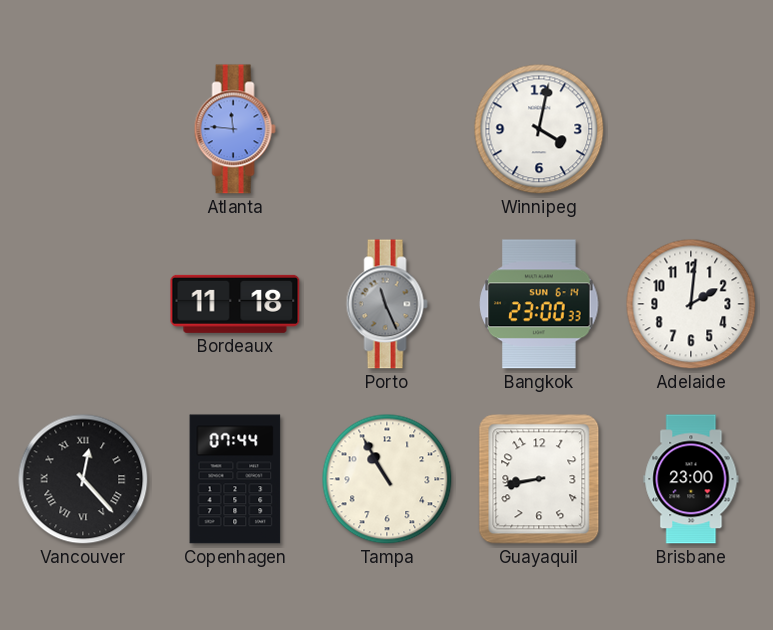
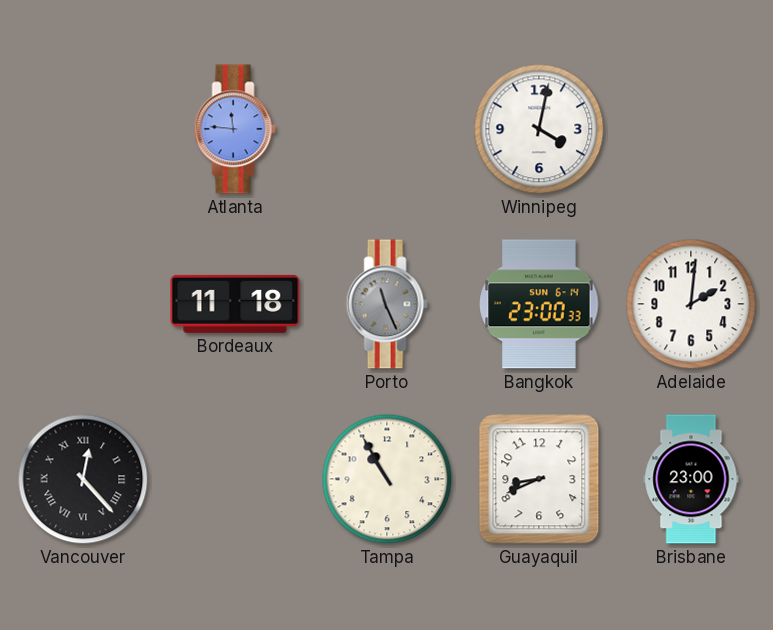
Copenhagen: 07:44 -> none (235, 479)
Guayaquil: 8:43 -> 8:41 (539, 479)
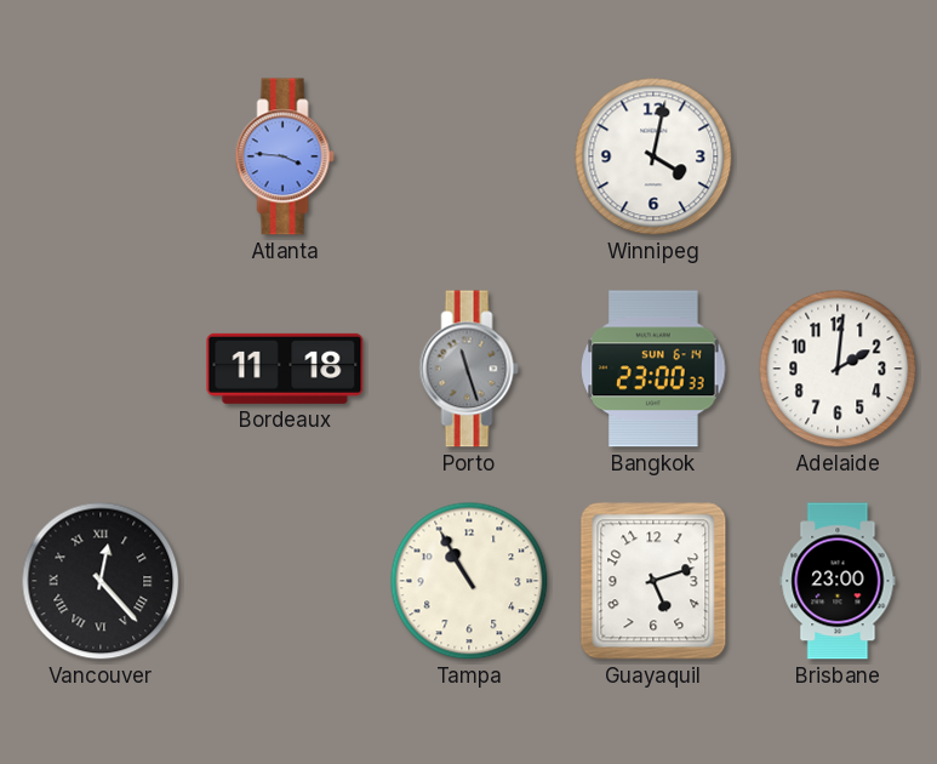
Atlanta: 11:46 -> 3:46 (285, 156)
Porto: 11:26 -> 11:27 (469, 369)
Guayaquil: 8:41 -> 5:12 (653, 581)
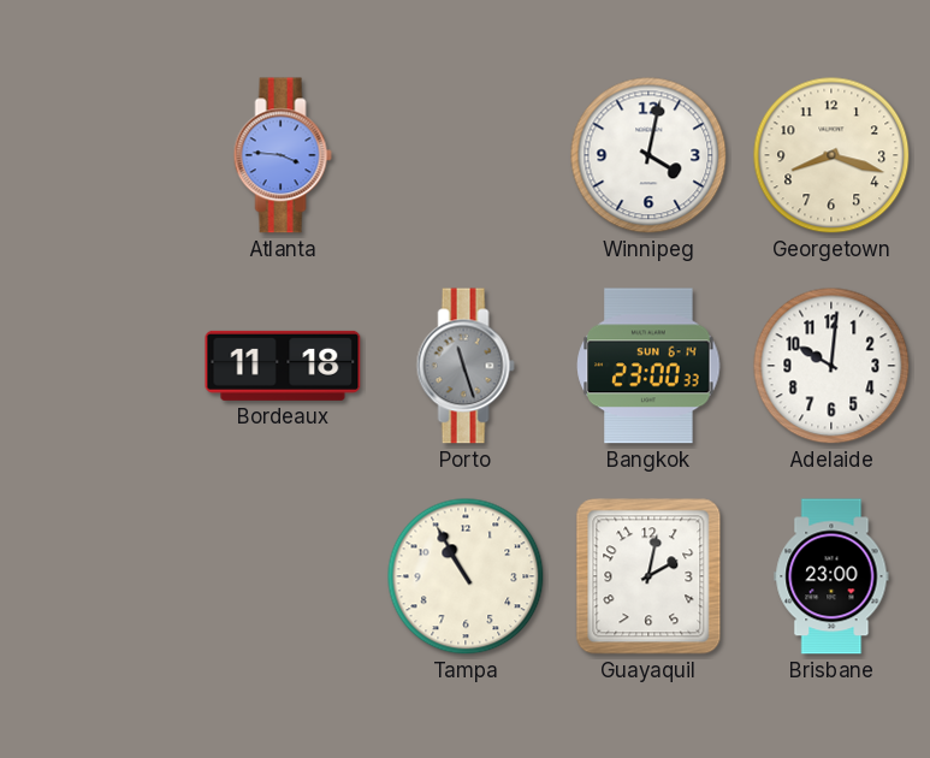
Georgetown: none -> 8:18 (831, 155)
Adelaide: 2:01 -> 10:01 (831, 366)
Vancouver: 12:23 -> none (101, 581)
Guayaquil: 5:12 -> 2:02 (648, 576)
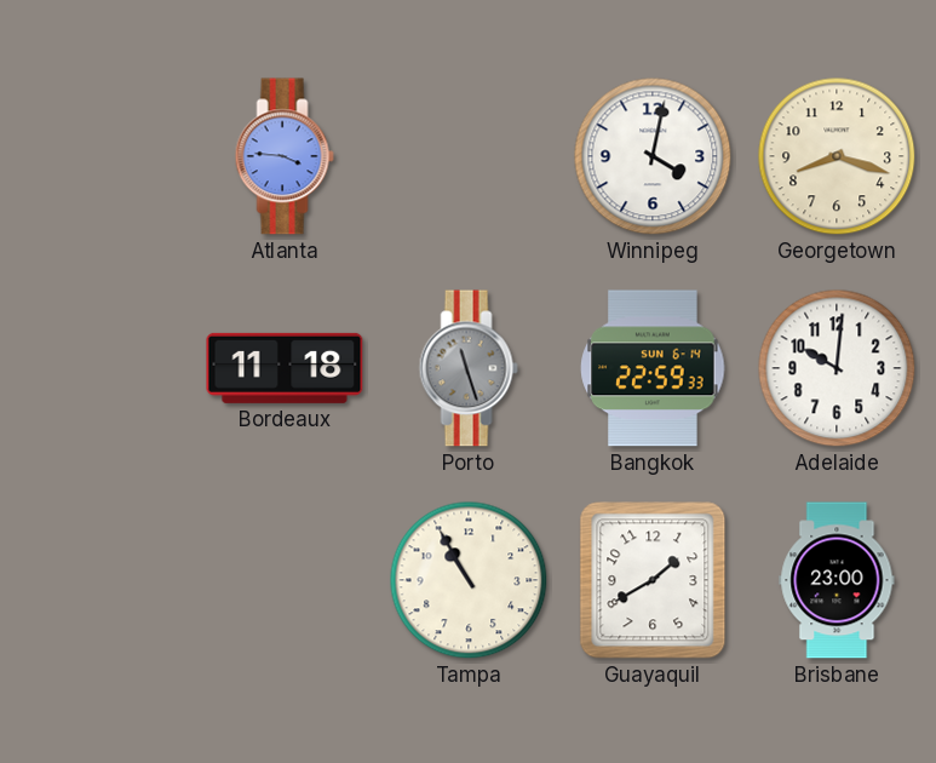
Bangkok: 23:00 -> 22:59 (653, 368)
Guayaquil: 2:02 -> 1:40 (653, 580)
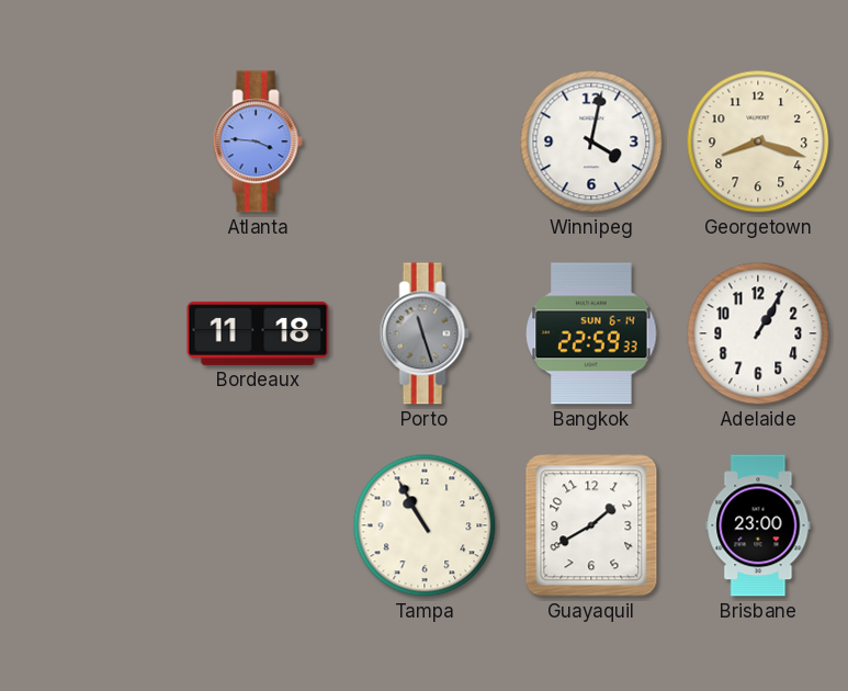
Adelaide: 10:01 -> 1:05 (758, 333)
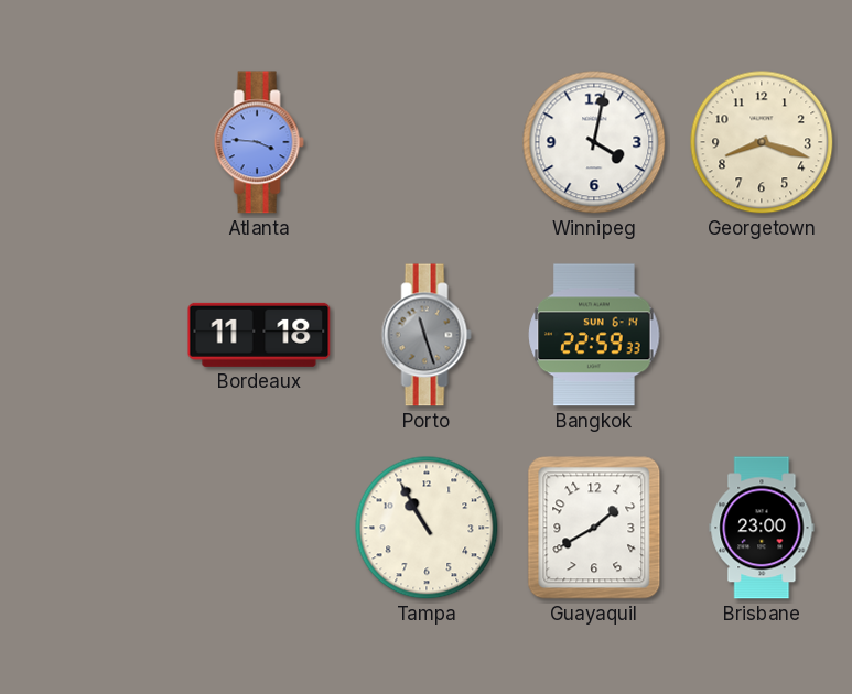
Adelaide: 1:05 -> none (758, 333)
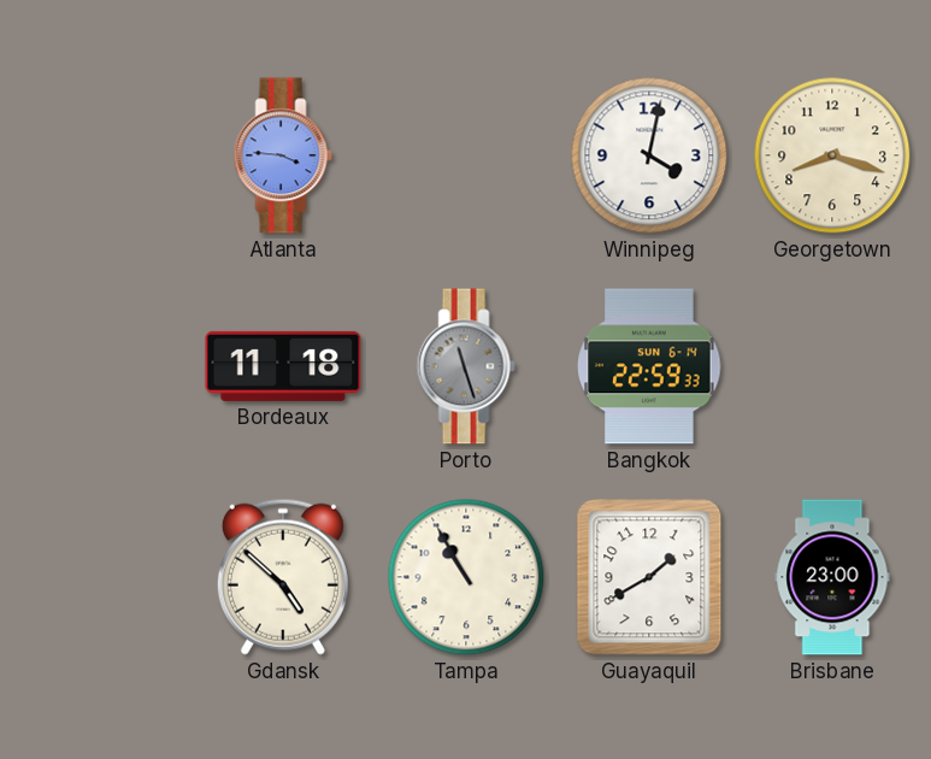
Gdansk: none -> 4:52 (283, 577)
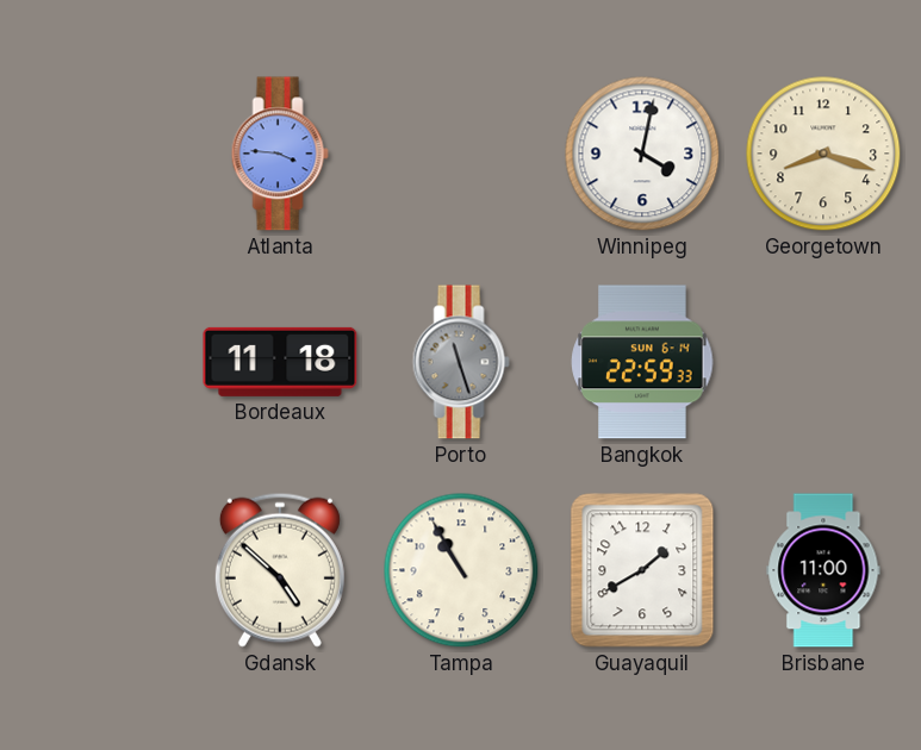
Brisbane: 23:00 -> 11:00 (823, 570)
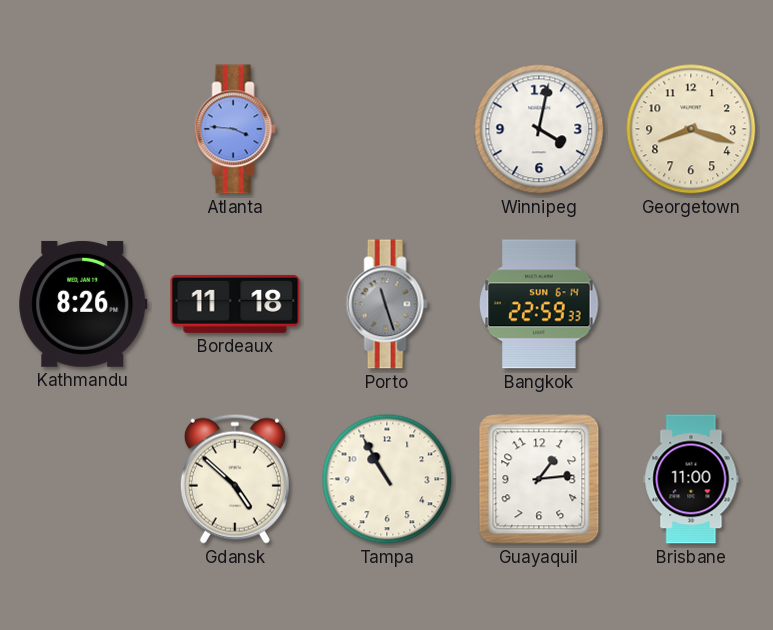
Kathmandu: none -> 8:26 (83, 304)
Guayaquil: 1:40 -> 1:14 (539, 479)
